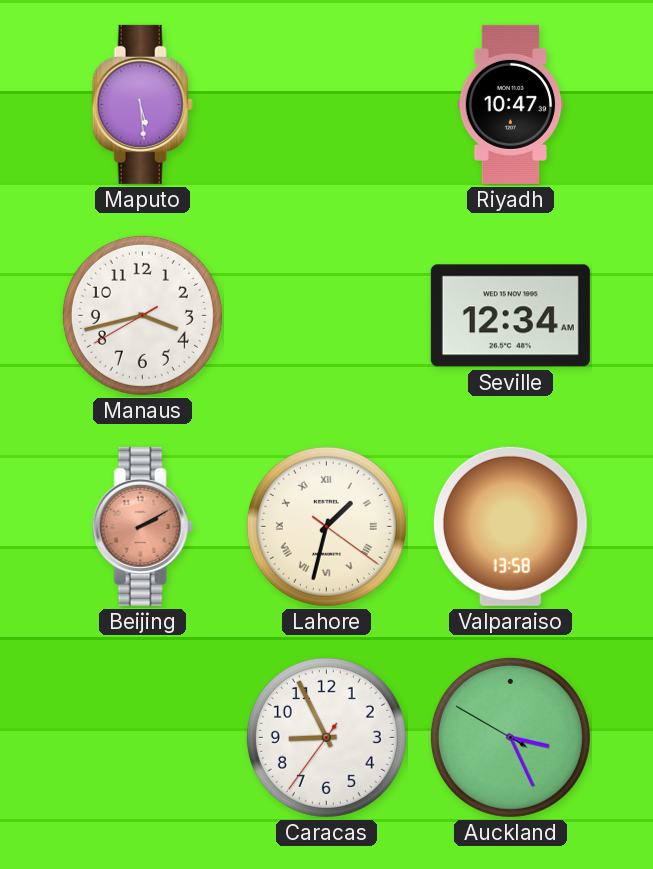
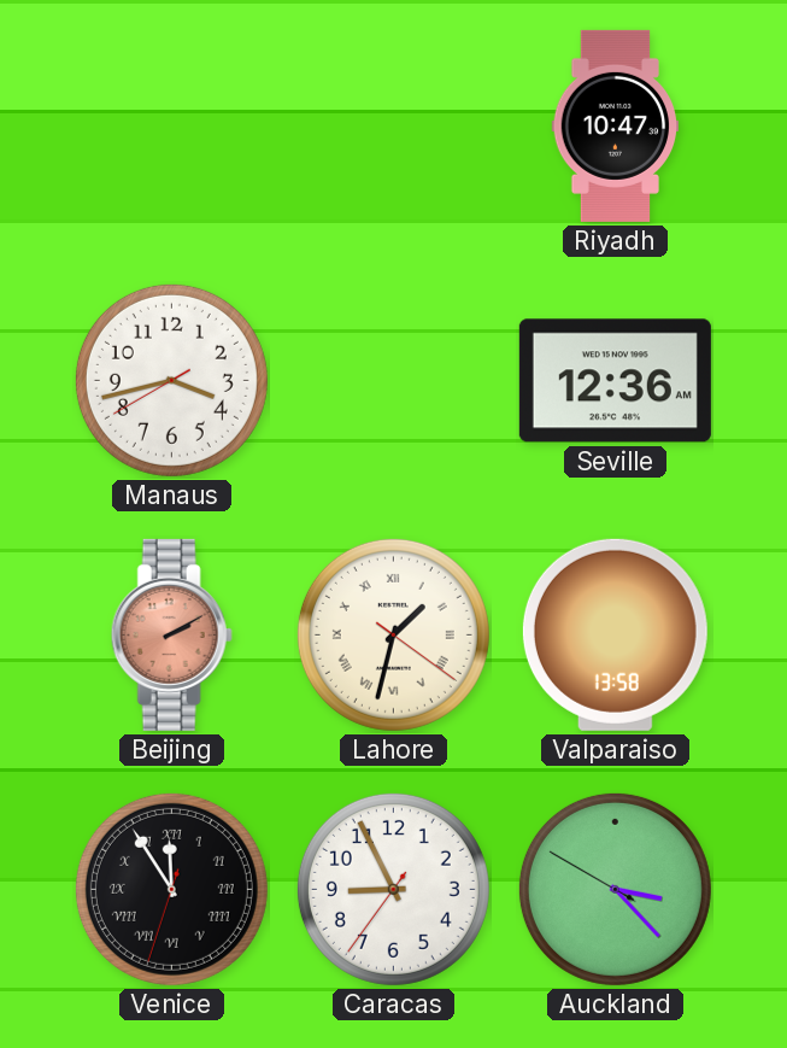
Maputo: 5:29 -> none (142, 104)
Seville: 12:34 -> 12:36 (615, 381)
Venice: none -> 11:54 (171, 889)
Auckland: 3:25 -> 3:22 (615, 889)
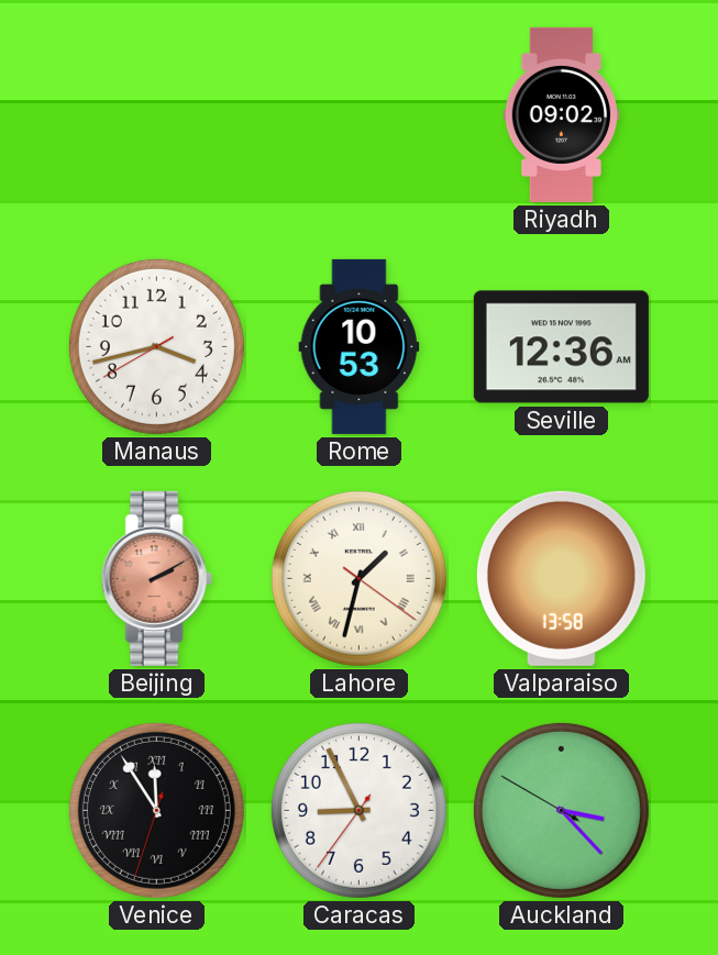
Riyadh: 10:47 -> 09:02 (562, 114)
Rome: none -> 10:53 (360, 346)
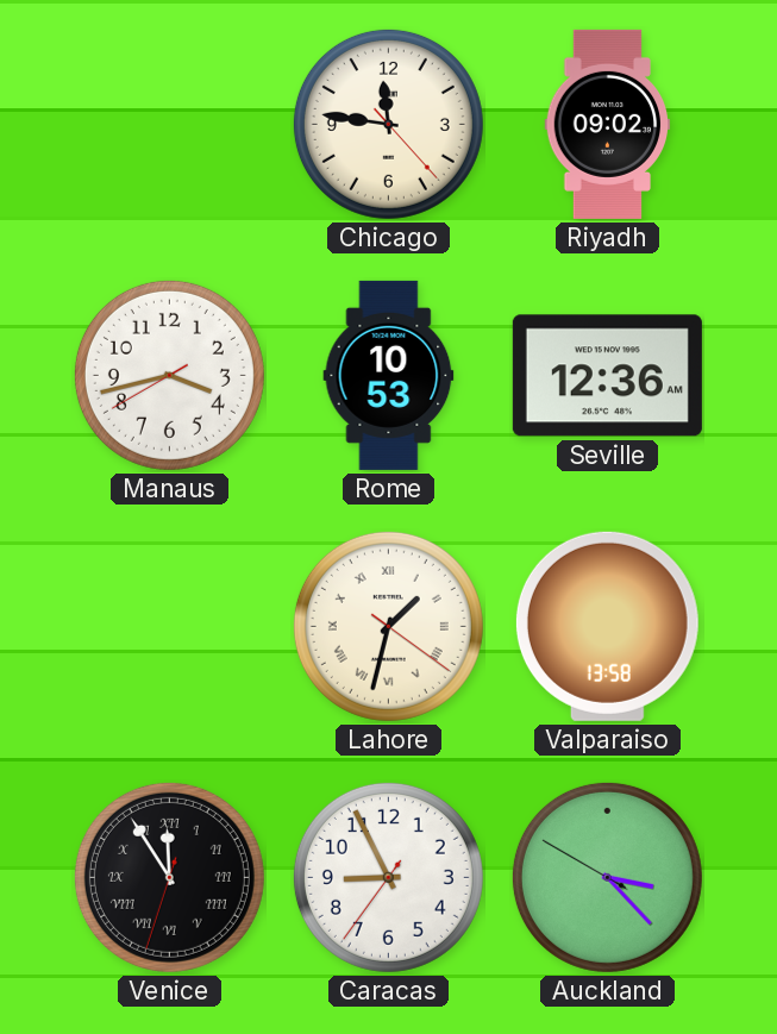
Chicago: none -> 11:46 (388, 124)
Beijing: 2:10 -> none (156, 578)
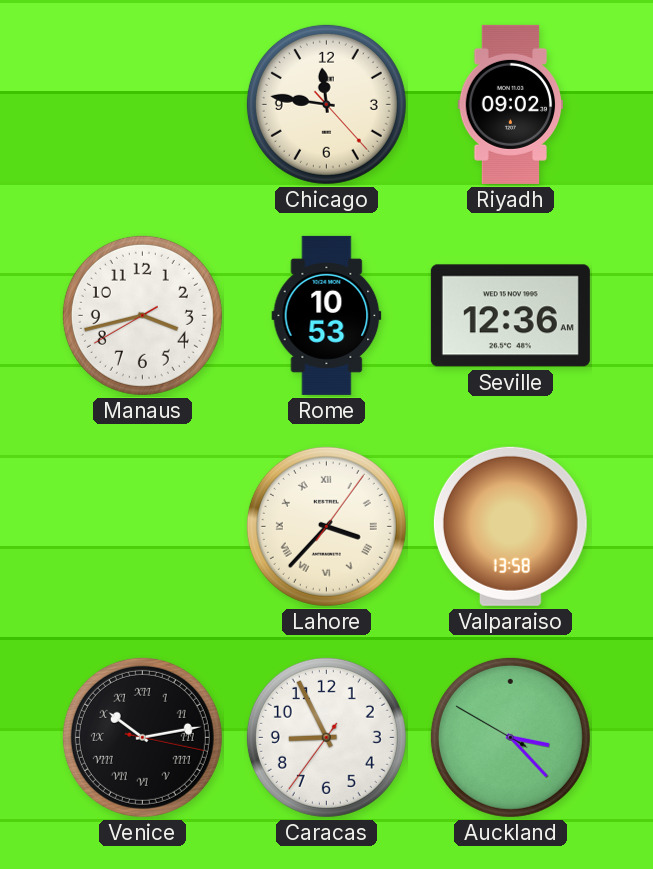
Lahore: 1:32 -> 3:37 (326, 526)
Venice: 11:54 -> 10:13 (142, 737)
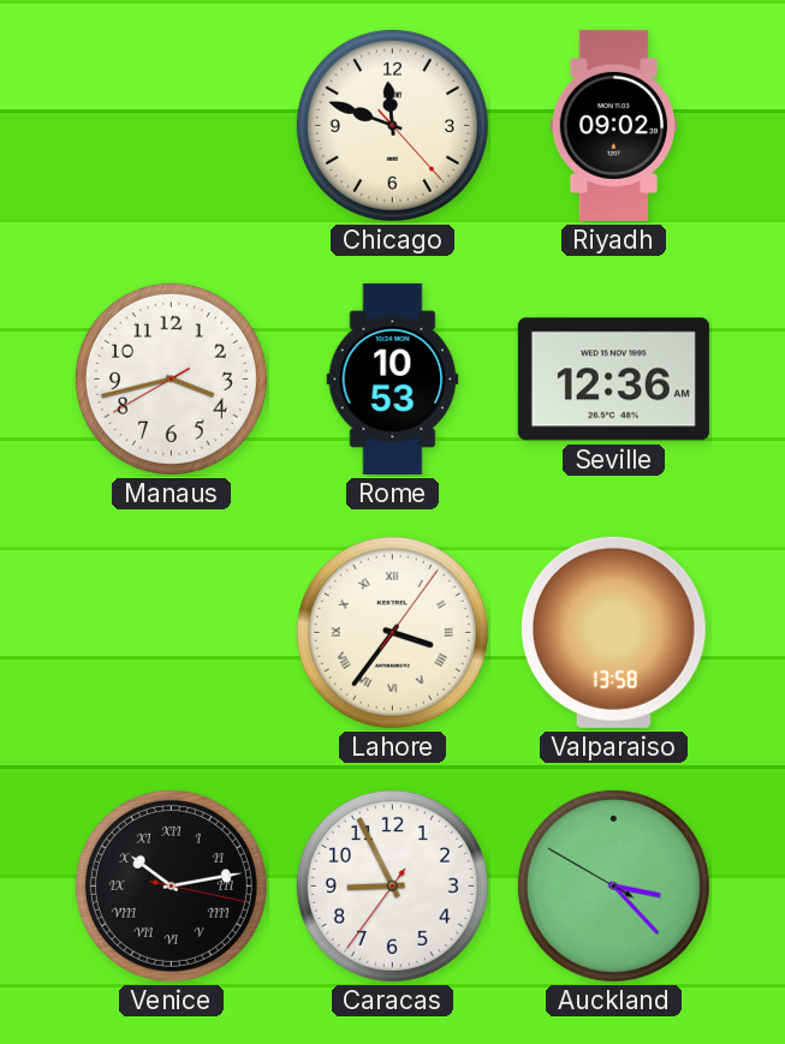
Chicago: 11:46 -> 11:48 (392, 125)
Lahore: 3:37 -> 3:36 (392, 632)
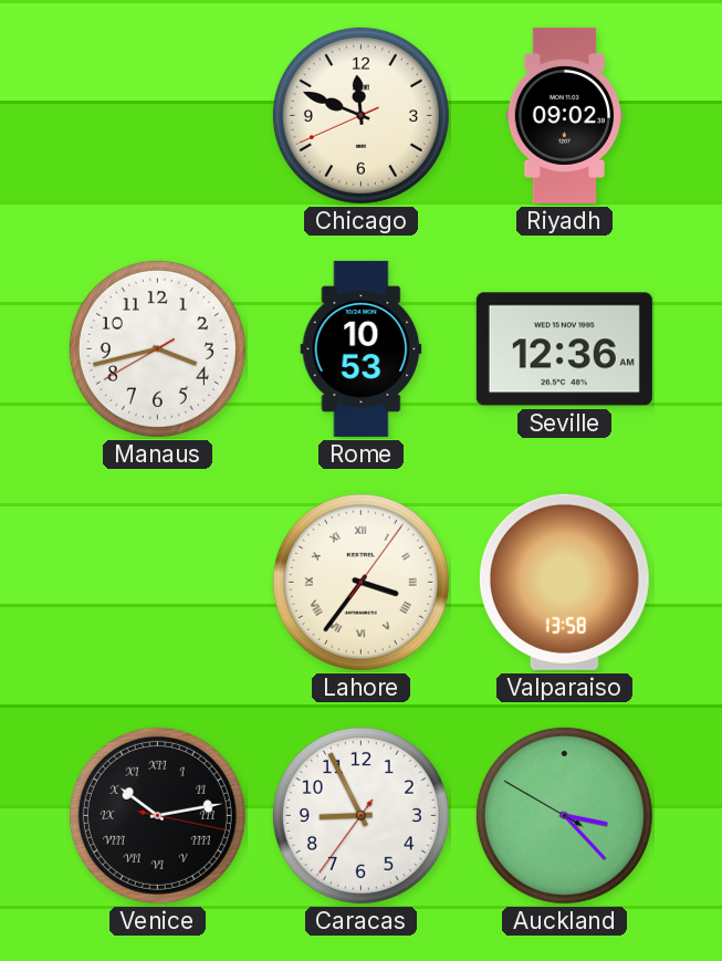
Chicago: 11:48:23 -> 11:48:41 (360, 115)
